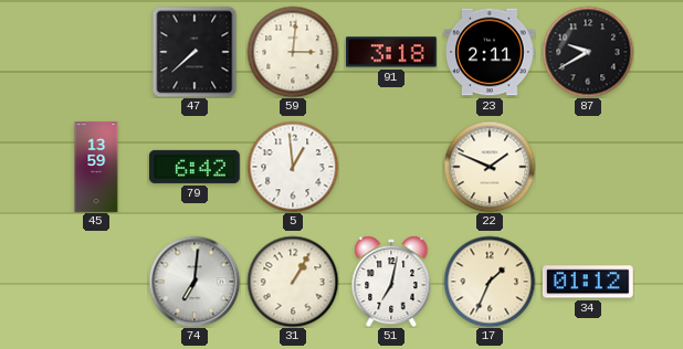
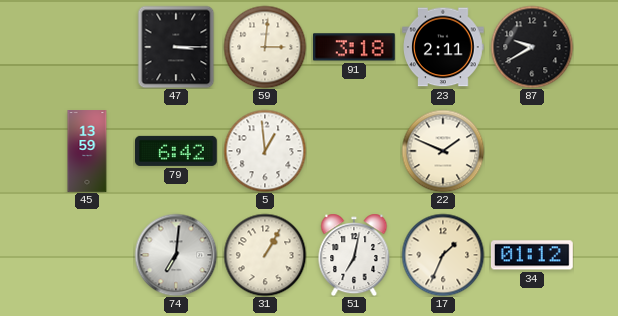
47: 7:38 -> 3:15 (176, 47)
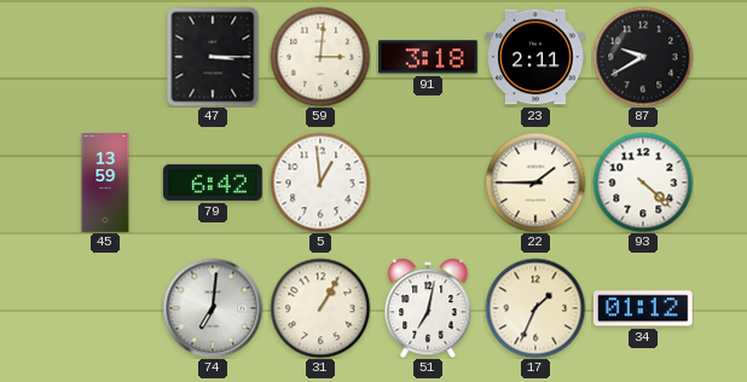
22: 1:49 -> 1:45 (535, 183)
93: none -> 4:22 (643, 183)
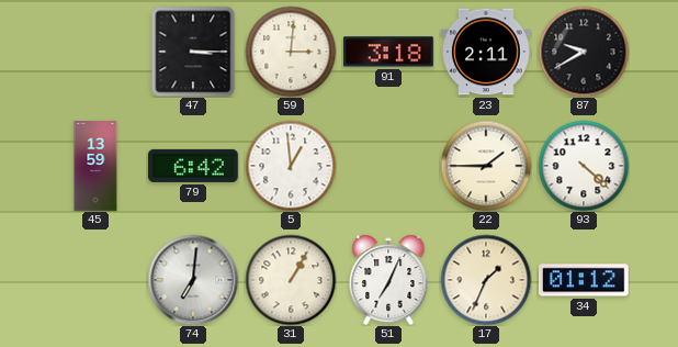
51: 7:02 -> 7:04 (388, 280)
